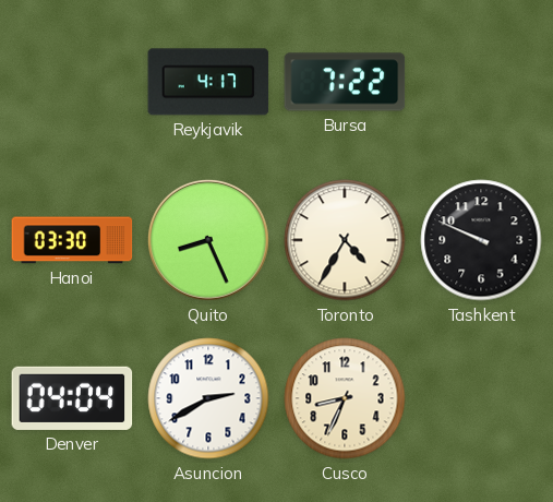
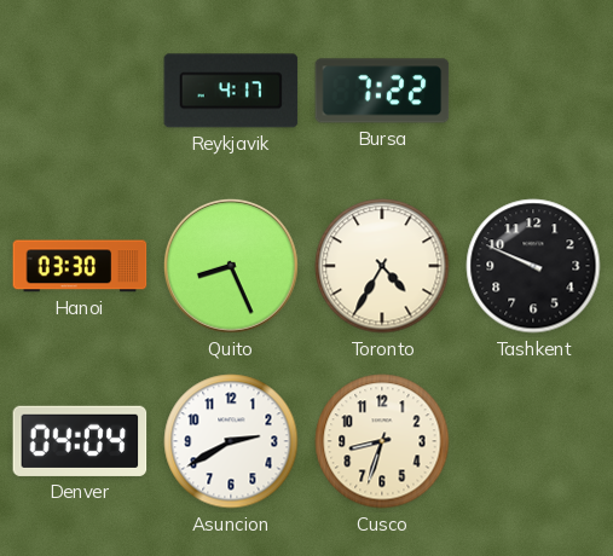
Cusco: 8:34 -> 8:33 (382, 441)
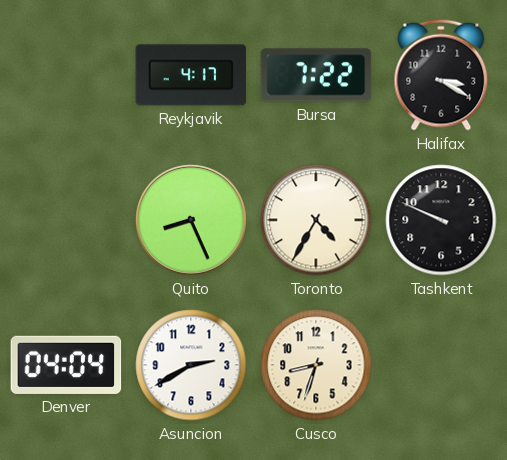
Halifax: none -> 3:20 (441, 75)
Hanoi: 03:30 -> none (80, 266)
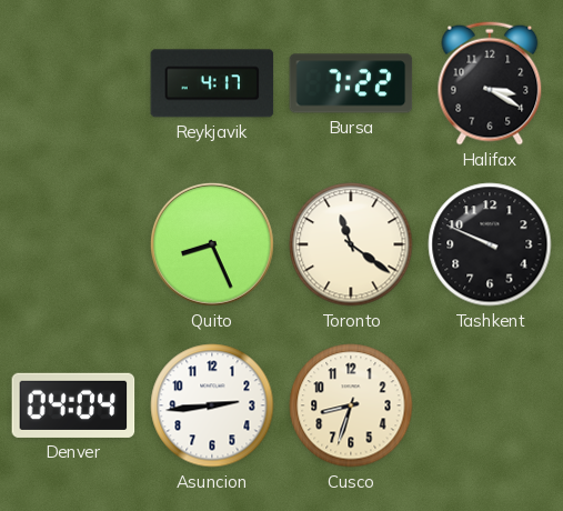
Toronto: 4:35 -> 11:21 (351, 244)
Asuncion: 2:40 -> 2:44 (212, 405)
